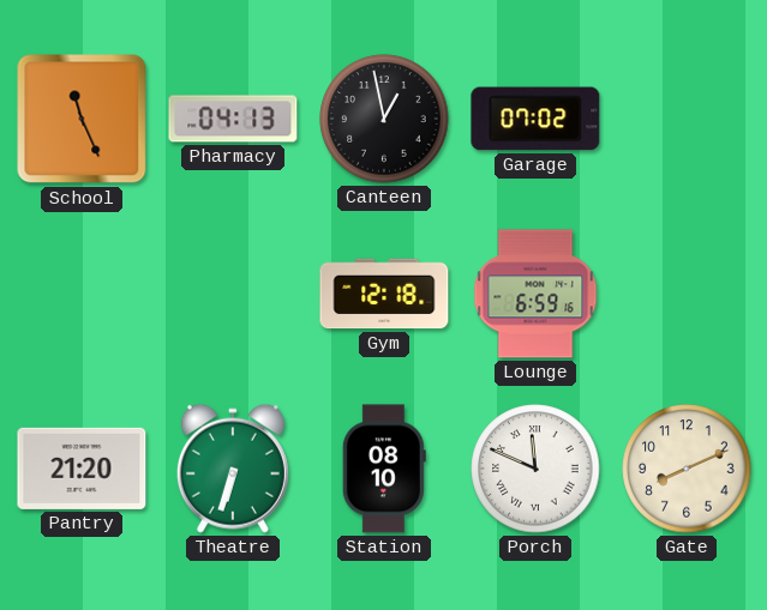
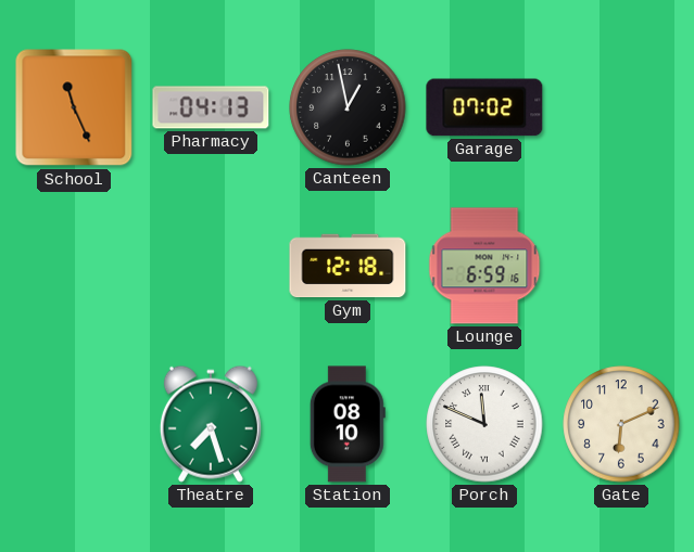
Pantry: 21:20 -> none (82, 469)
Theatre: 6:33 -> 7:27 (211, 424)
Gate: 8:11 -> 6:11 (621, 424)
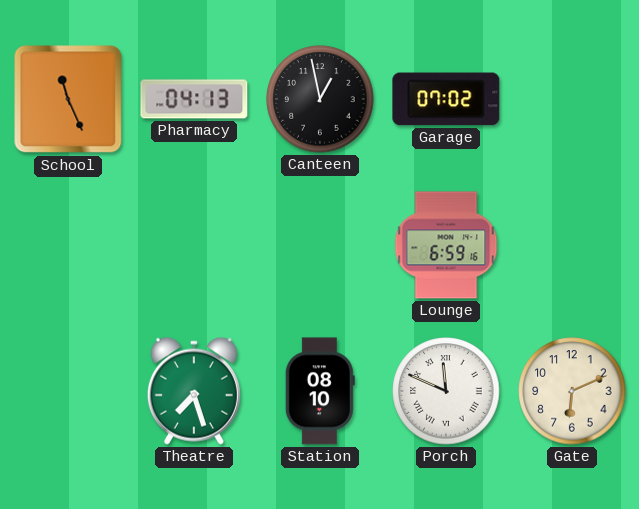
Gym: 12:18 -> none (348, 266)
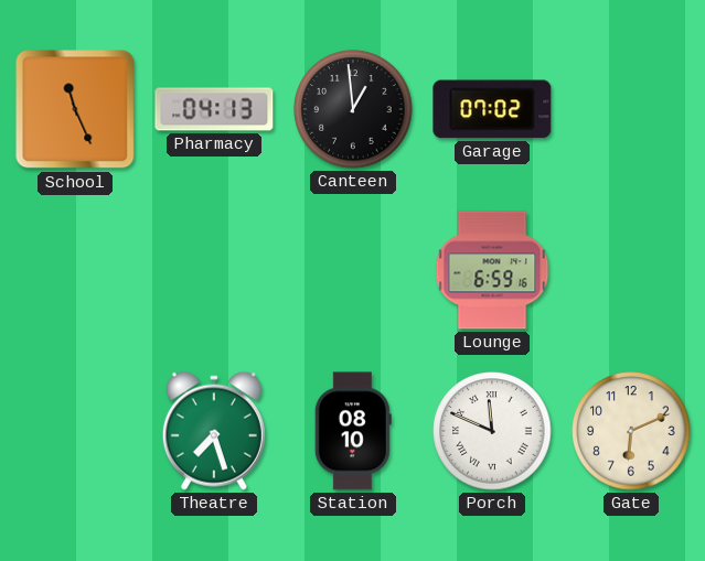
Canteen: 12:58 -> 12:59 (353, 109)
